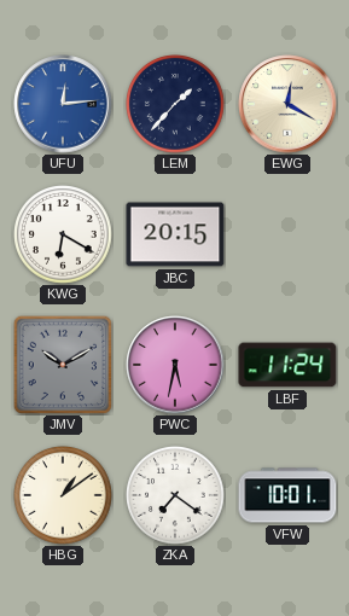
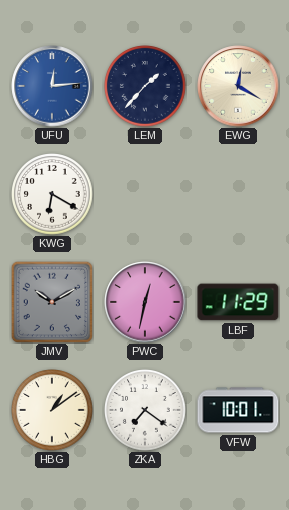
JBC: 20:15 -> none (175, 234)
PWC: 5:32 -> 12:32 (145, 302)
LBF: 11:24 -> 11:29 (238, 302)
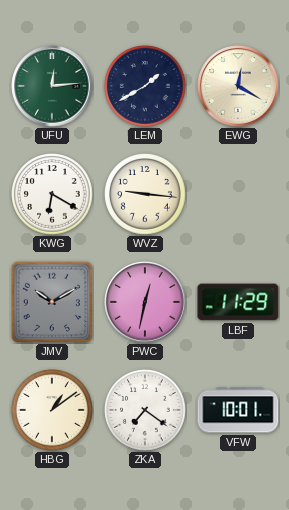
UFU dial: blue -> green (52, 86)
LEM: 1:37 -> 1:40 (145, 86)
WVZ: none -> 9:16 (145, 194)
